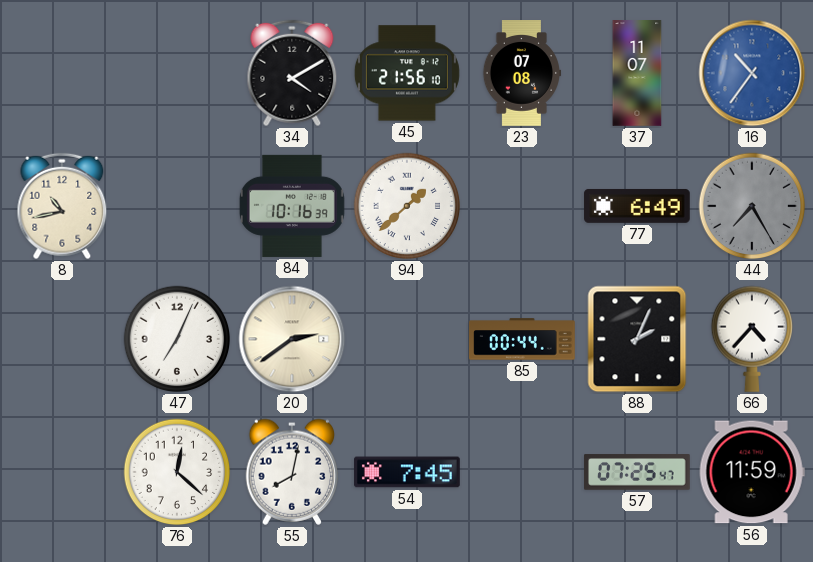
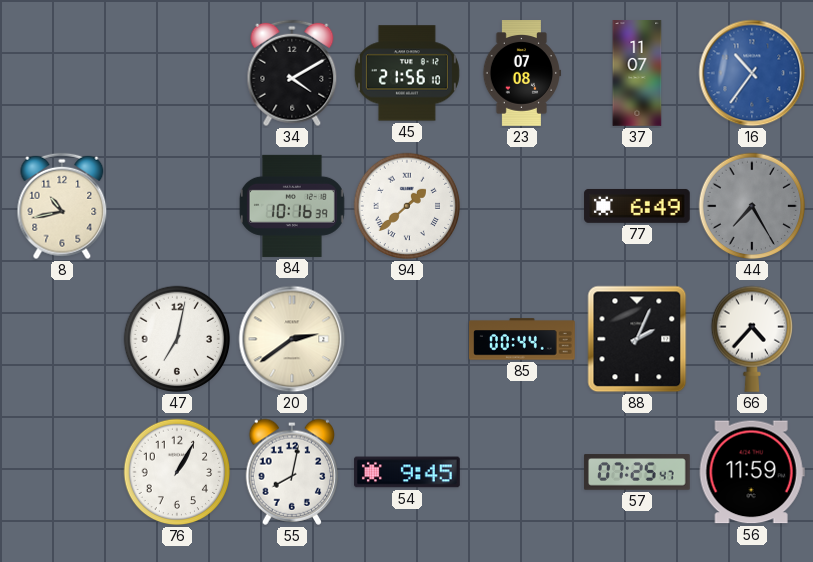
47: 7:04 -> 7:02 (177, 339)
76: 12:22 -> 1:05 (177, 472)
54: 7:45 -> 9:45 (407, 472)
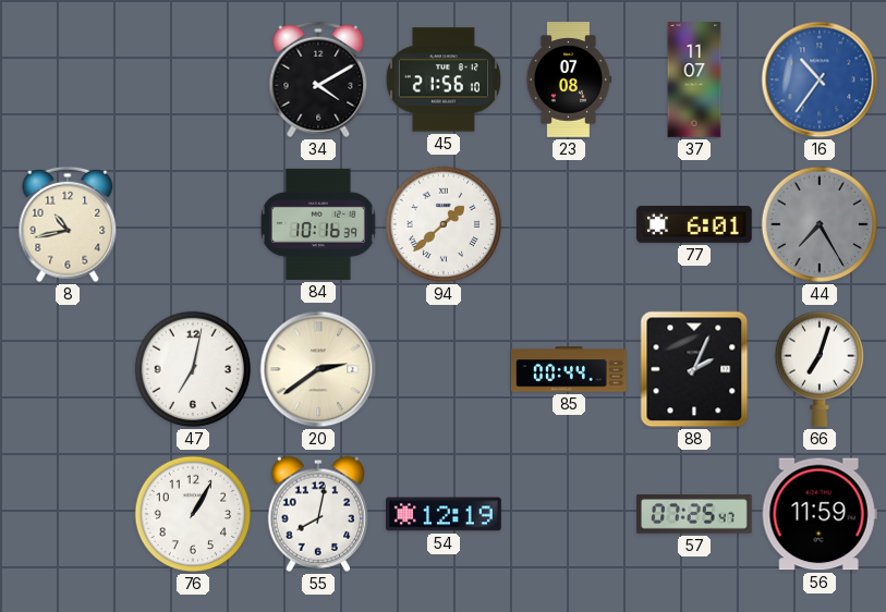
77: 6:49 -> 6:01 (694, 224)
66: 4:37 -> 7:03 (818, 369)
54: 9:45 -> 12:19 (444, 514)
